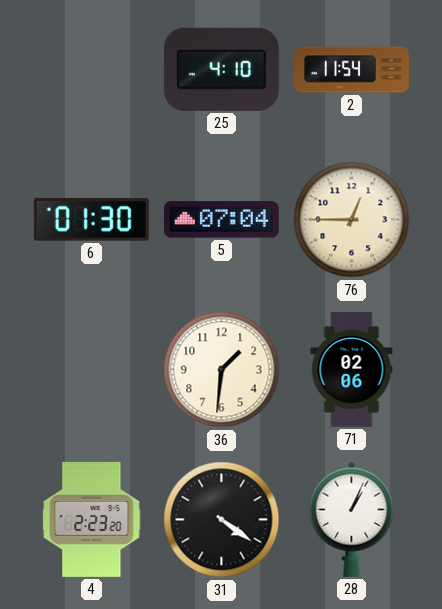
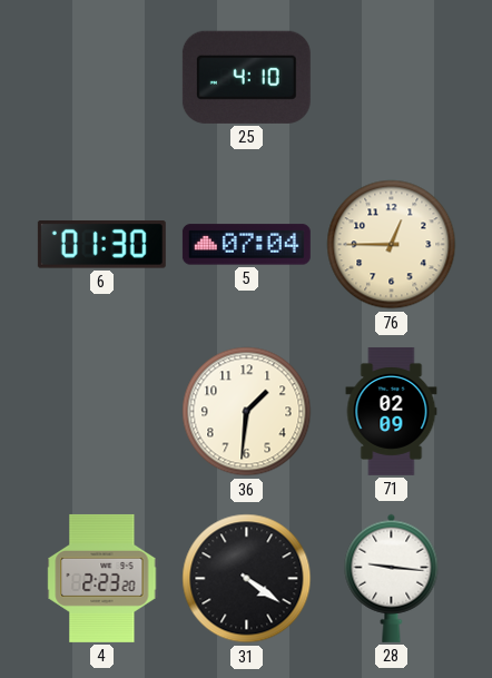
2: 11:54 -> none (351, 70)
71: 02:06 -> 02:09 (392, 411)
28: 1:04 -> 9:16 (392, 578)
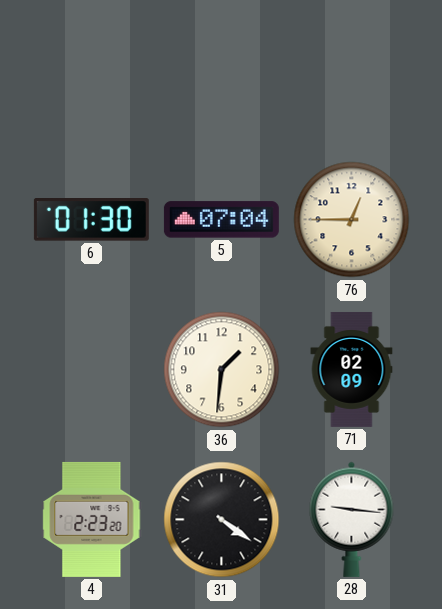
25: 4:10 -> none (246, 77)
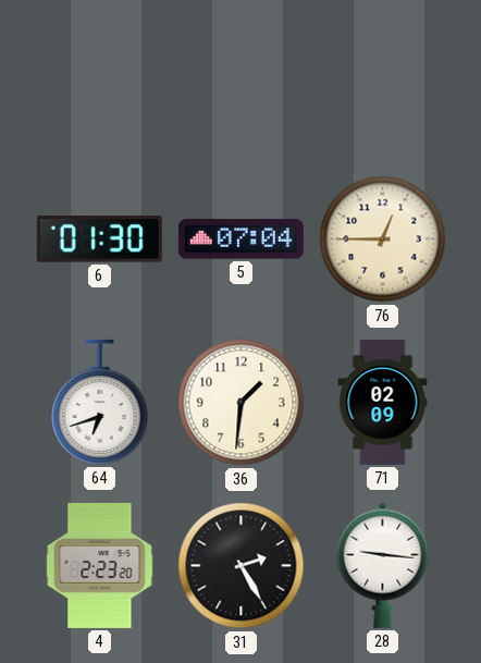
64: none -> 6:42 (100, 402)
31: 4:21 -> 2:25 (242, 566)
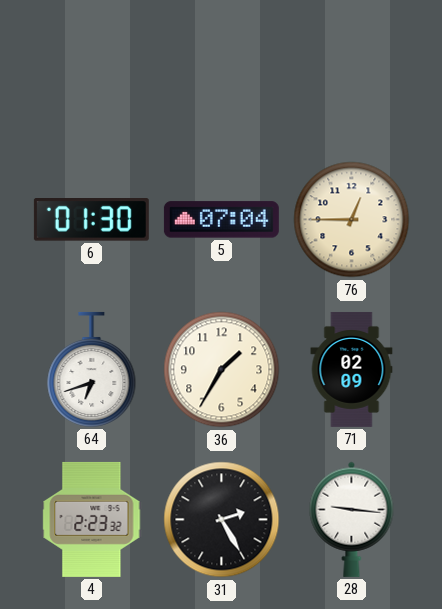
36: 1:31 -> 1:35 (222, 370)
4: 2:23:20 -> 2:23:32 (92, 519)
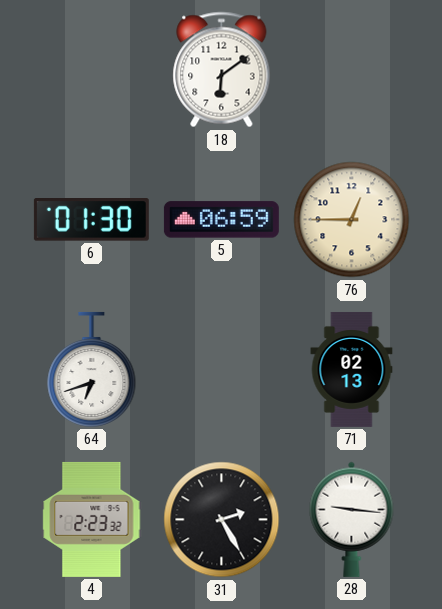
18: none -> 6:09 (222, 70)
5: 07:04 -> 06:59 (221, 220)
36: 1:35 -> none (222, 370)
71: 02:09 -> 02:13 (352, 369)
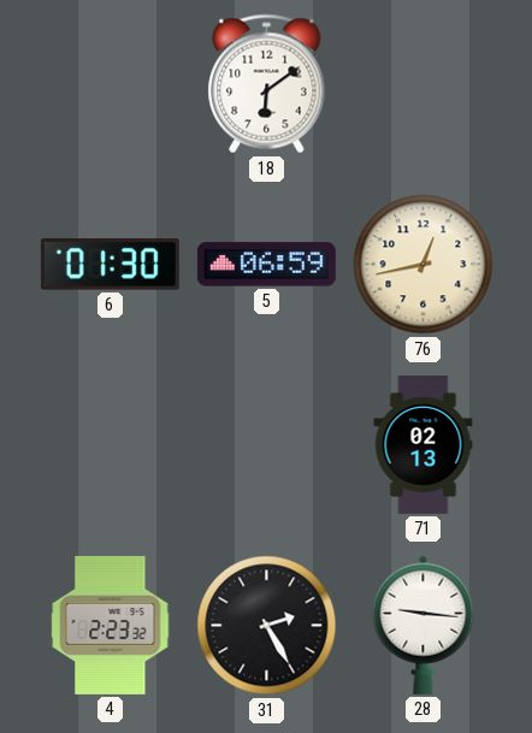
76: 12:45 -> 12:43 (424, 265)
64: 6:42 -> none (92, 369)
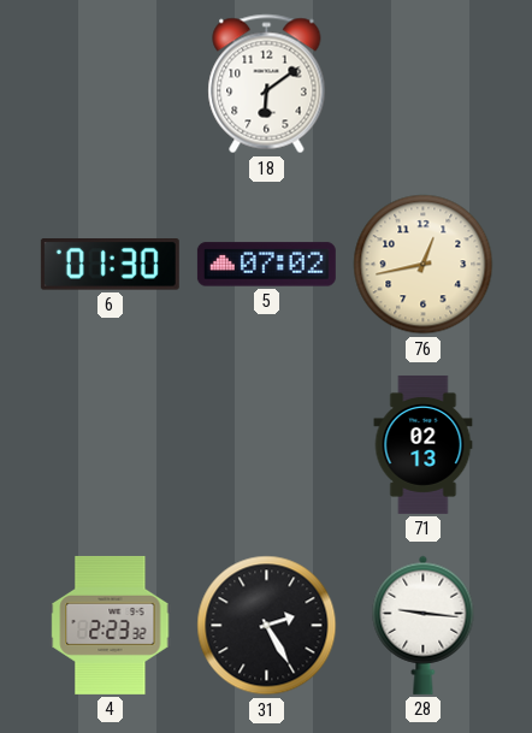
5: 06:59 -> 07:02 (266, 265)
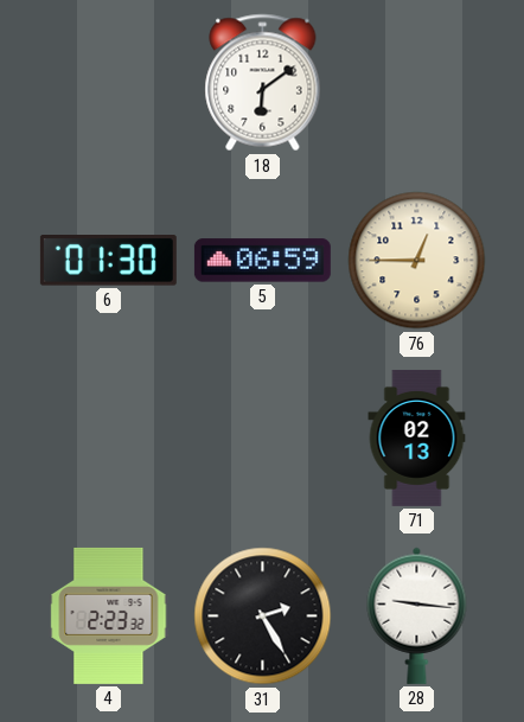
5: 07:02 -> 06:59 (262, 261)
76: 12:43 -> 12:45 (417, 261)
